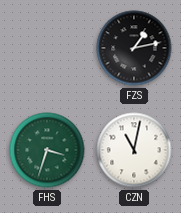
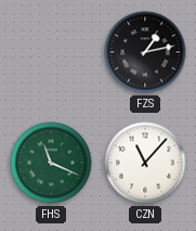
FHS: 3:33 -> 11:19 (51, 163)
CZN: 11:02 -> 11:07 (145, 163)
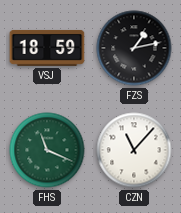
VSJ: none -> 18:59 (47, 48)
